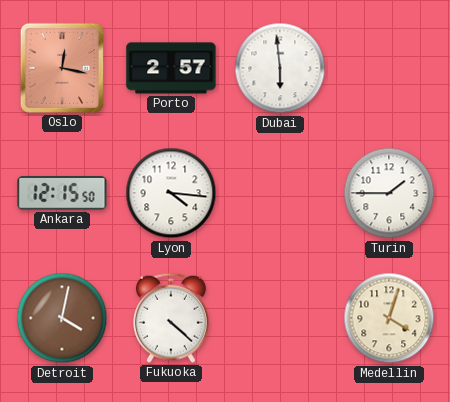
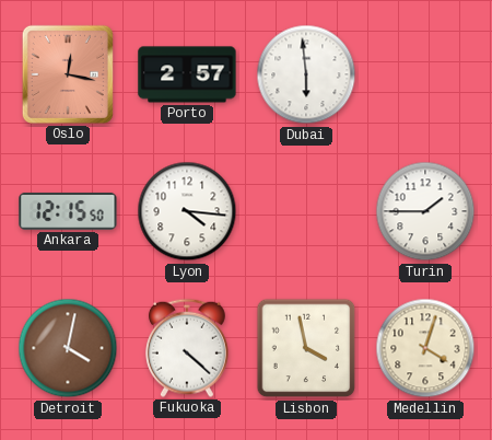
Lisbon: none -> 3:58 (306, 348)
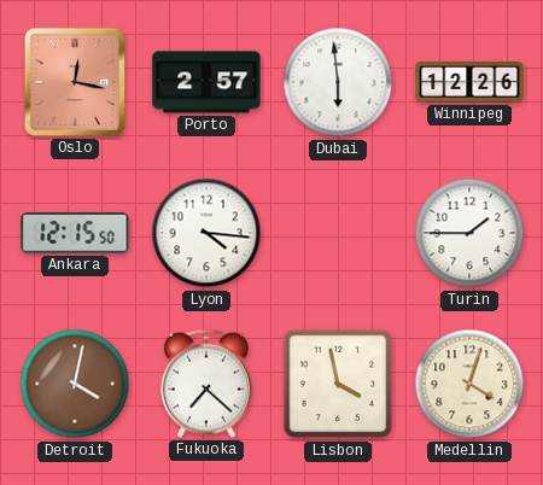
Winnipeg: none -> 12:26 (469, 83)
Fukuoka: 4:22 -> 7:22 (206, 384)
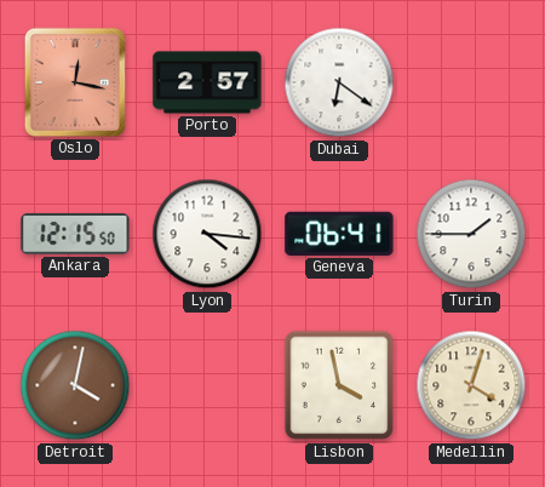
Dubai: 5:59 -> 6:21 (339, 82)
Winnipeg: 12:26 -> none (469, 83)
Geneva: none -> 06:41 (339, 234)
Fukuoka: 7:22 -> none (206, 384)
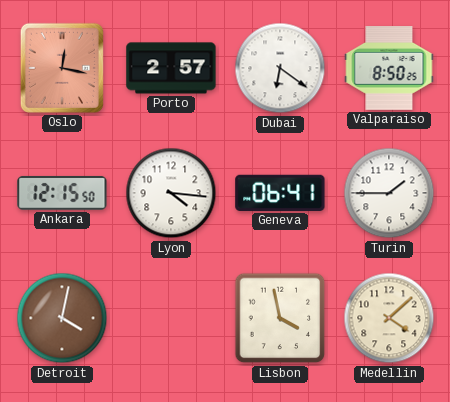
Valparaiso: none -> 8:50 (389, 68)
Medellin: 4:03 -> 4:08 (389, 318)
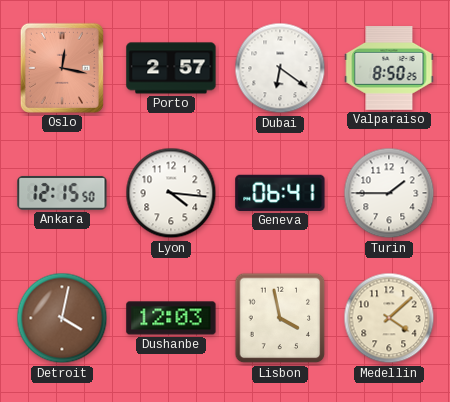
Dushanbe: none -> 12:03 (171, 318)
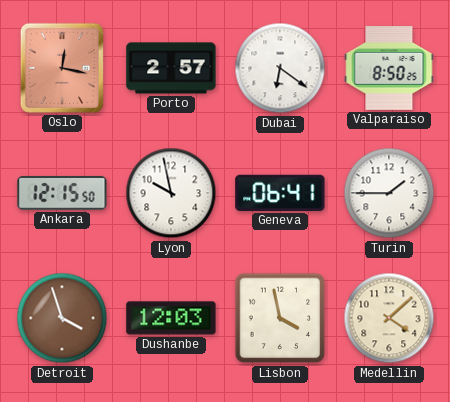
Lyon: 4:16 -> 9:58 (171, 193)
Detroit: 4:02 -> 3:57 (62, 318)
